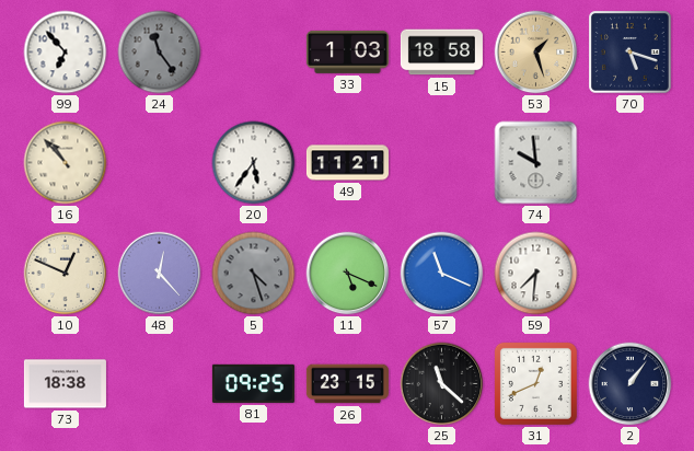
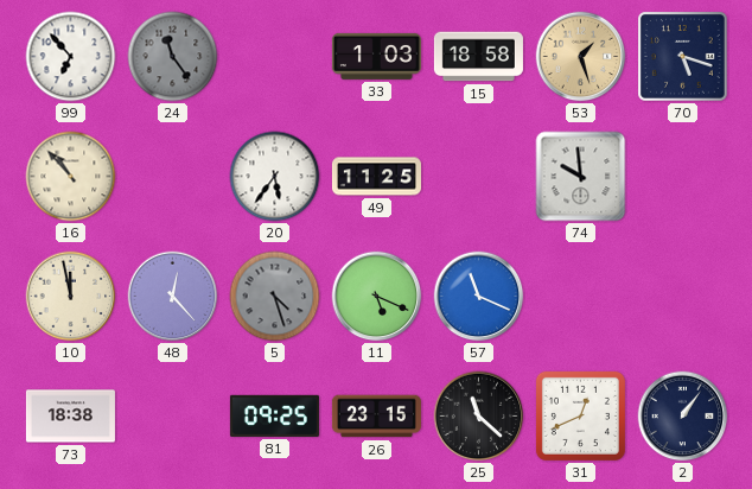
49: 11:21 -> 11:25 (376, 177)
10: 12:49 -> 11:58 (71, 297)
59: 7:31 -> none (536, 274)
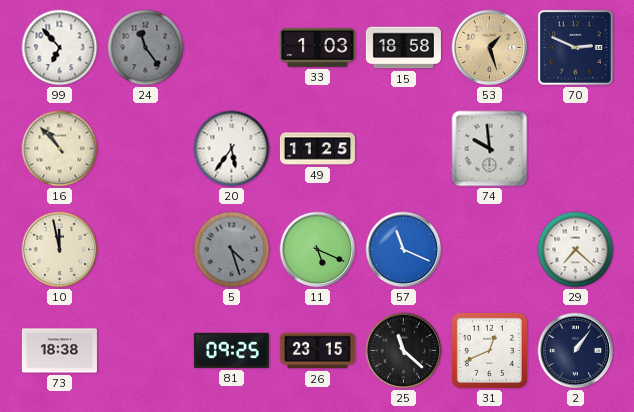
70: 5:18 -> 2:49 (576, 48)
48: 12:23 -> none (173, 297)
29: none -> 7:22 (576, 250)
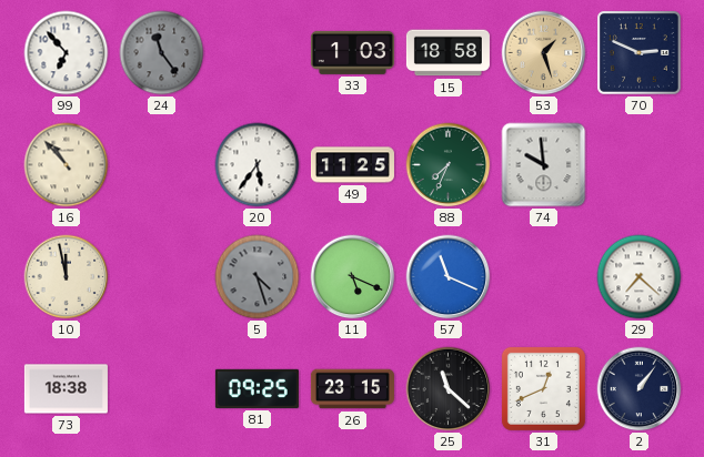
88: none -> 7:34 (449, 165)
